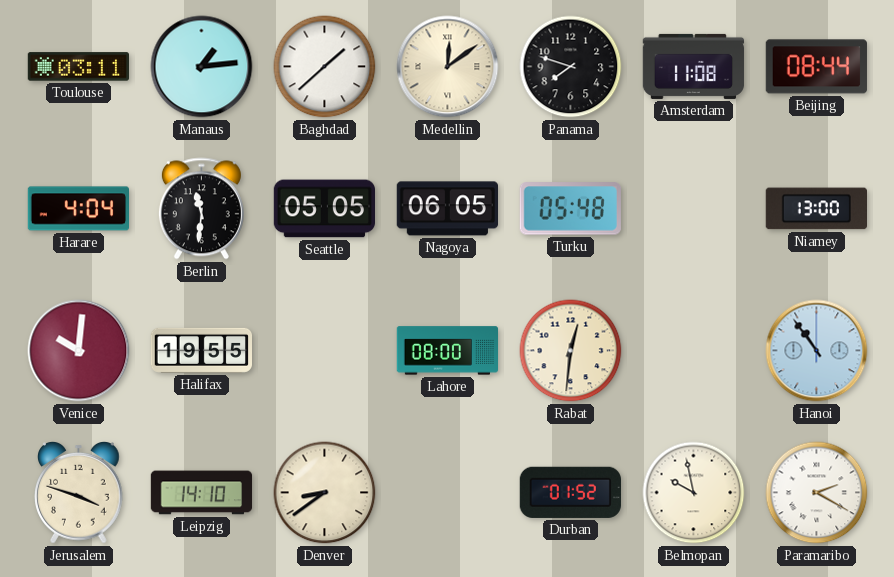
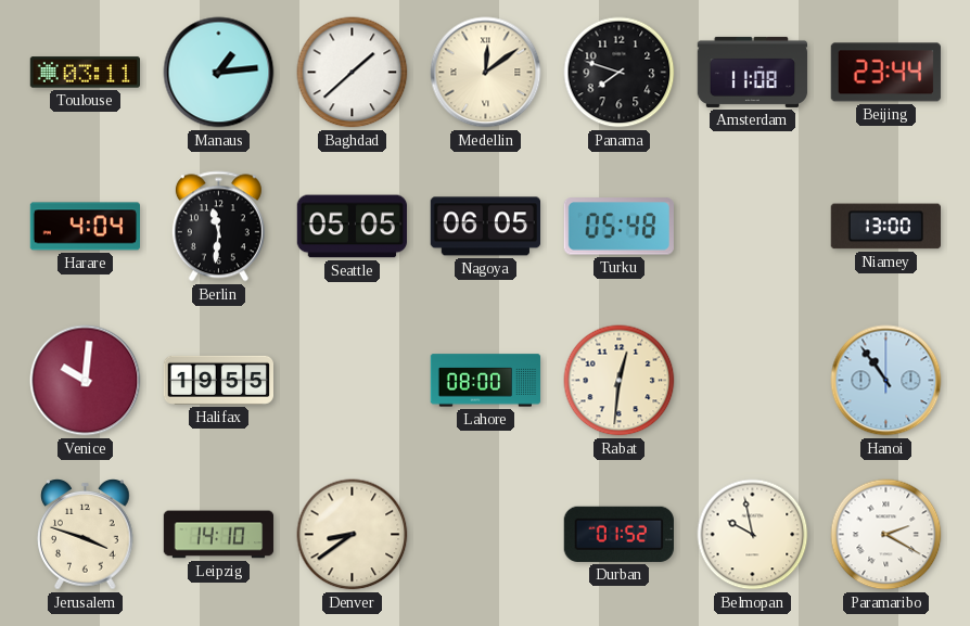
Beijing: 08:44 -> 23:44 (885, 73)
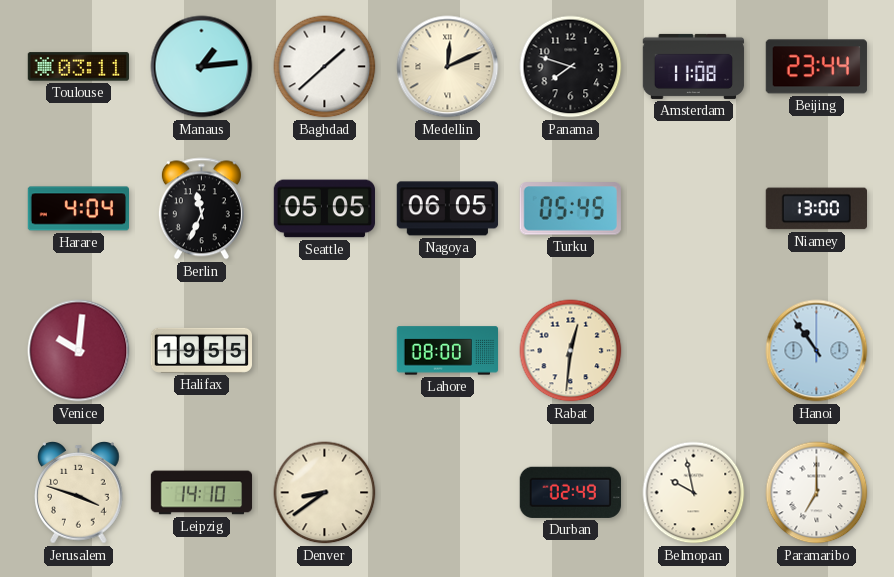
Medellin: 12:09 -> 12:11 (448, 67)
Berlin: 11:31 -> 11:34 (201, 209)
Turku: 05:48 -> 05:45 (570, 209)
Durban: 01:52 -> 02:49 (570, 492)
Paramaribo: 2:20 -> 7:00 (817, 493)
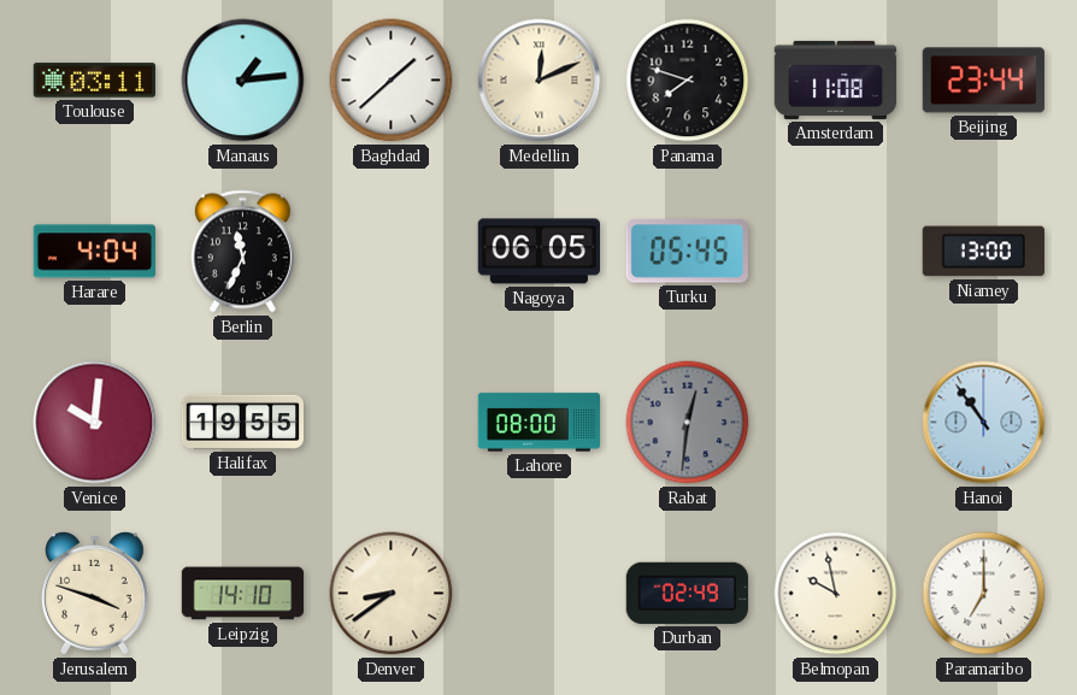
Seattle: 05:05 -> none (324, 209)
Rabat dial: cream -> grey (688, 423)
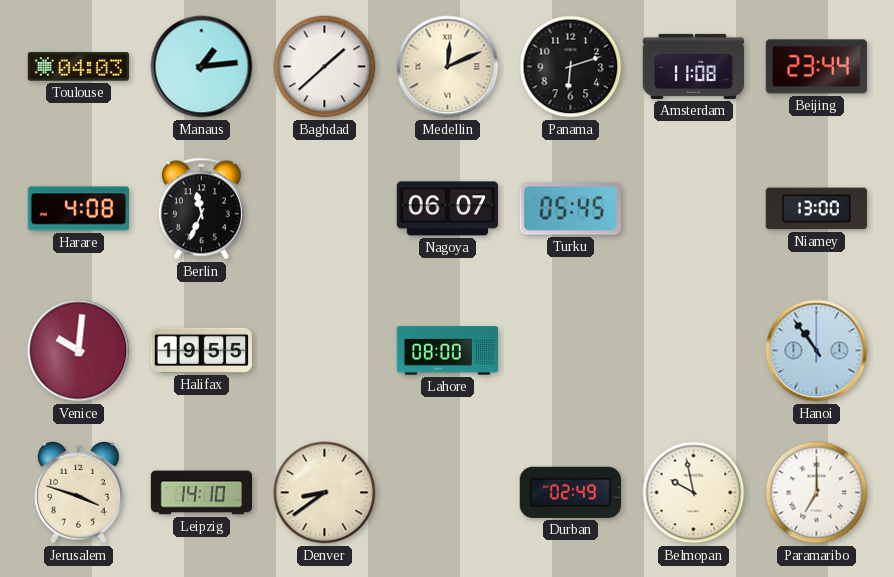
Toulouse: 03:11 -> 04:03 (78, 67)
Panama: 7:48 -> 6:12 (571, 67)
Harare: 4:04 -> 4:08 (78, 209)
Nagoya: 06:05 -> 06:07 (447, 209)
Rabat: 12:31 -> none (688, 423)
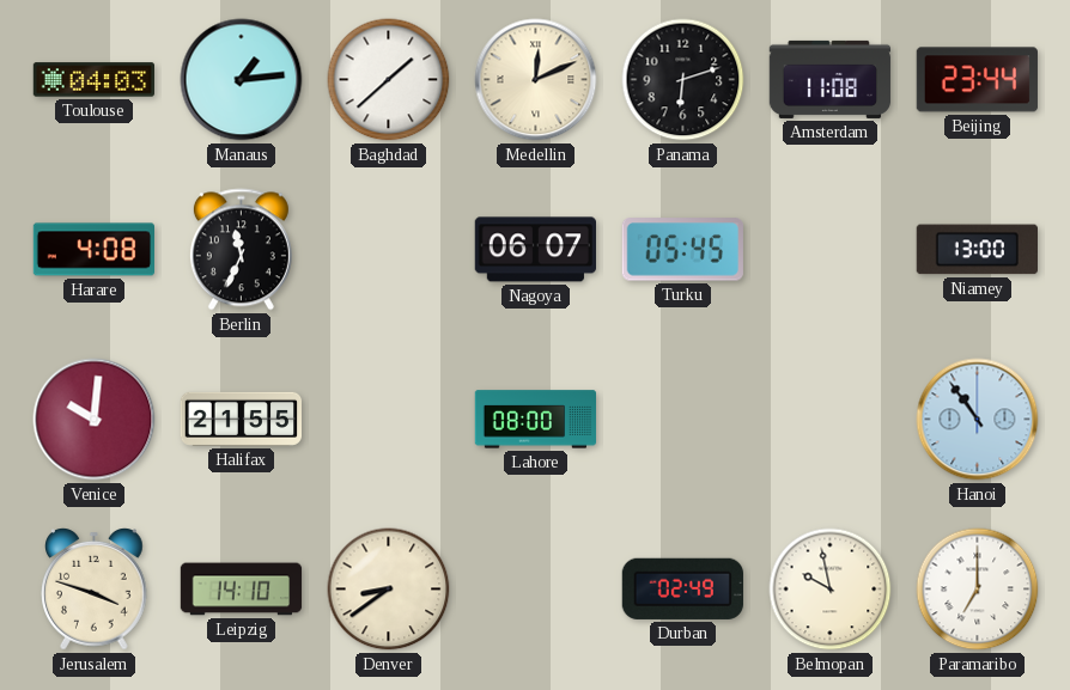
Halifax: 19:55 -> 21:55 (241, 419)
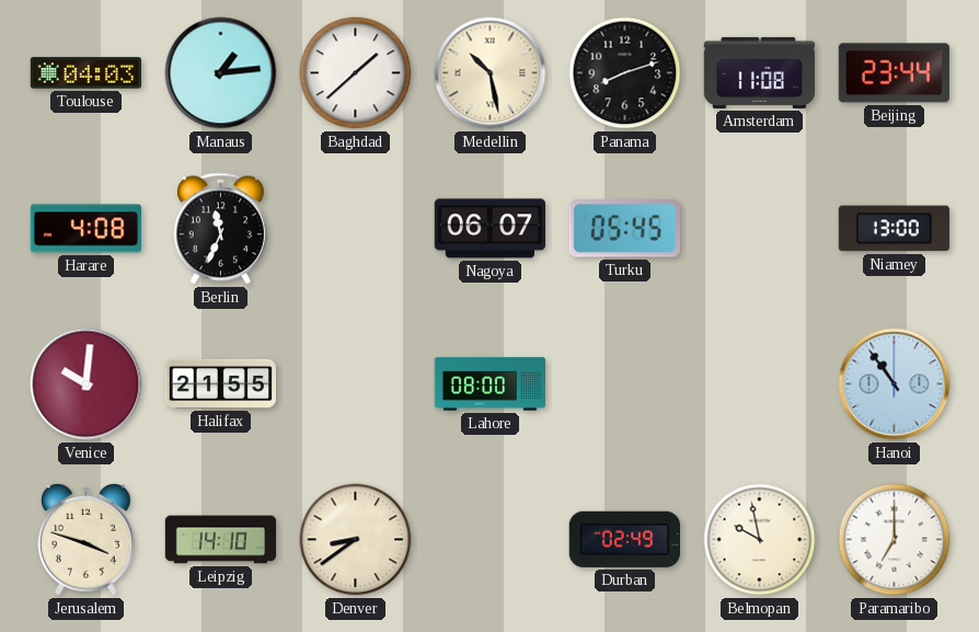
Medellin: 12:11 -> 10:28 (491, 73)
Panama: 6:12 -> 8:12 (625, 73)
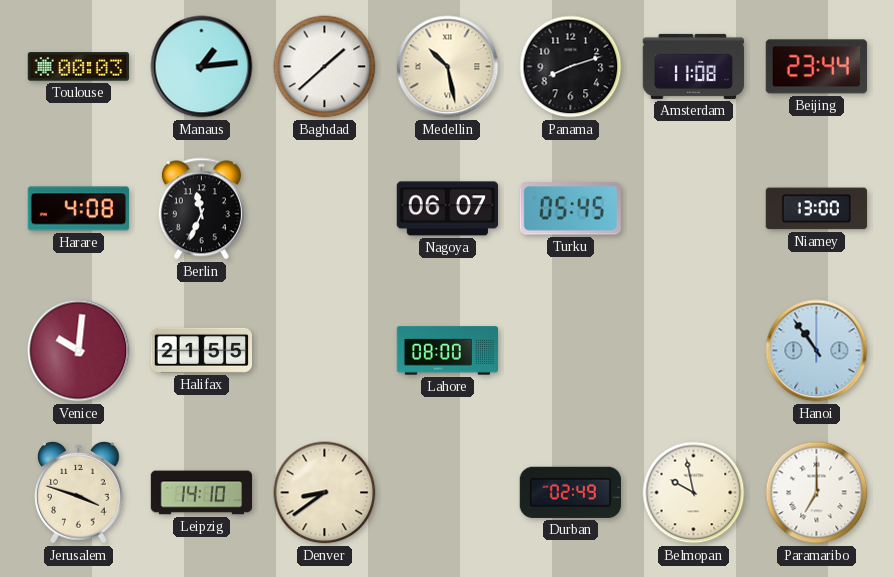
Toulouse: 04:03 -> 00:03 (78, 67)
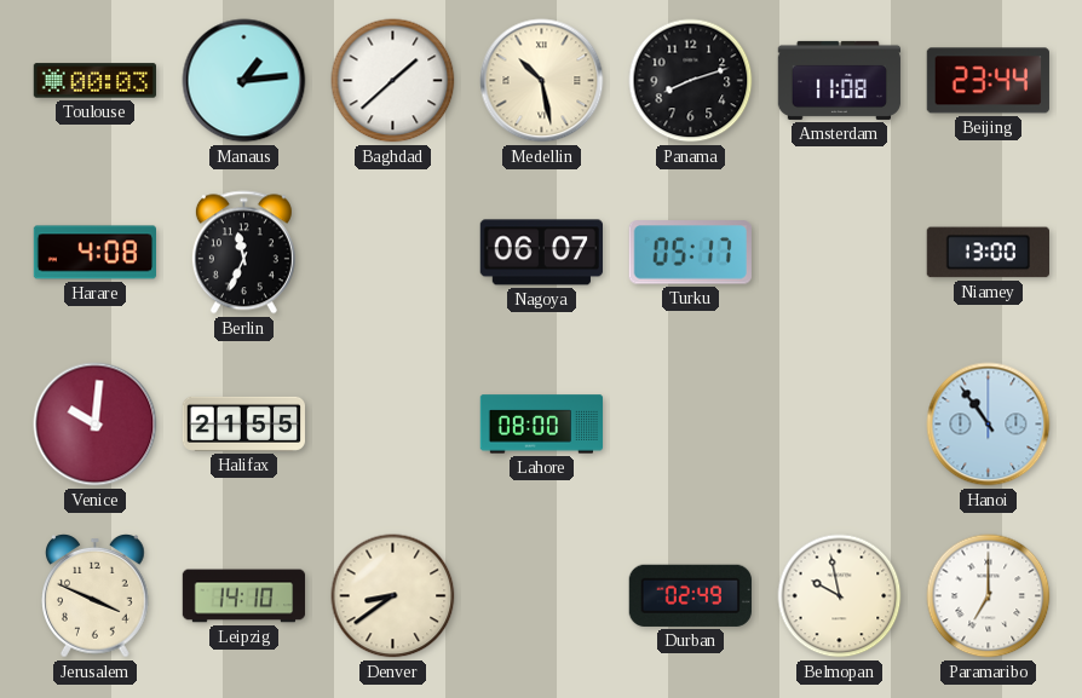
Turku: 05:45 -> 05:17 (690, 253)
Jerusalem: 3:48 -> 3:49 (96, 596)
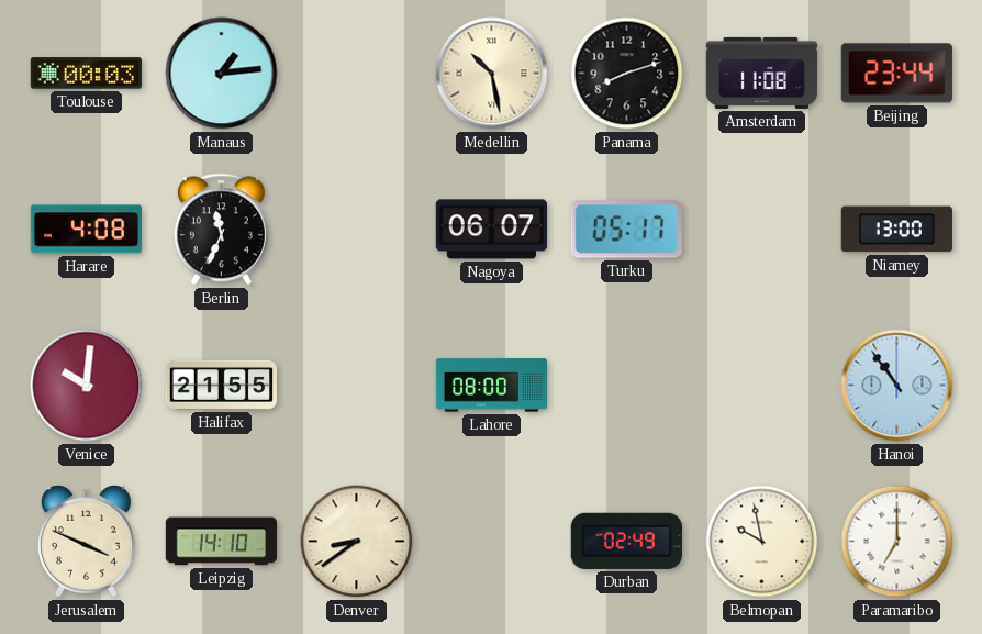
Baghdad: 1:38 -> none (393, 81)
